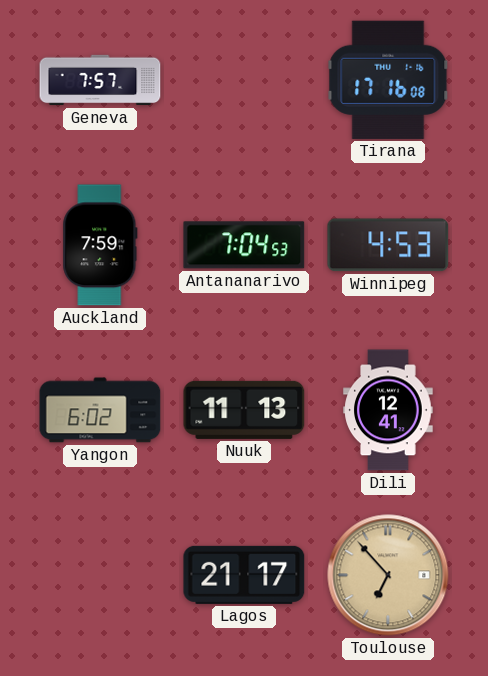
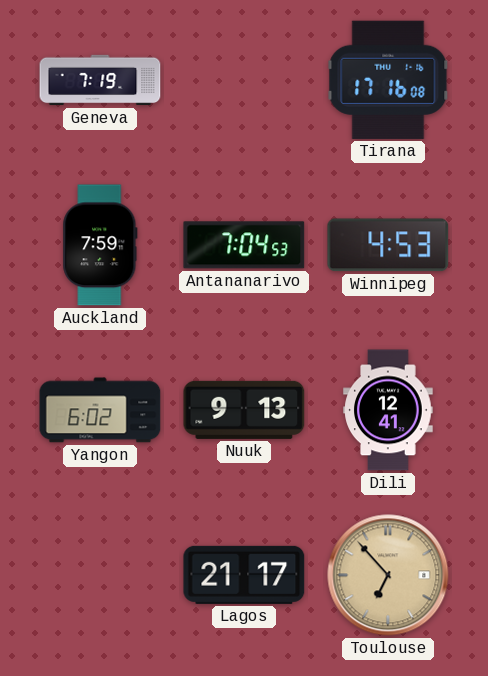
Geneva: 7:57 -> 7:19 (100, 80)
Nuuk: 11:13 -> 9:13 (244, 410)
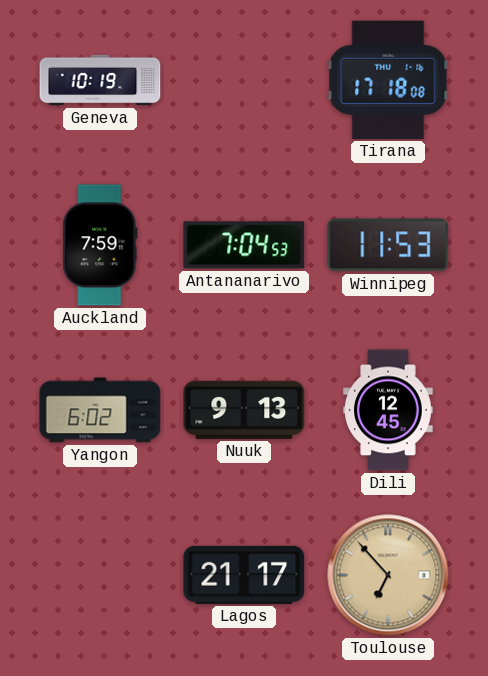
Geneva: 7:19 -> 10:19 (100, 80)
Tirana: 17:16 -> 17:18 (388, 80)
Winnipeg: 4:53 -> 11:53 (388, 245)
Dili: 12:41 -> 12:45 (388, 410)
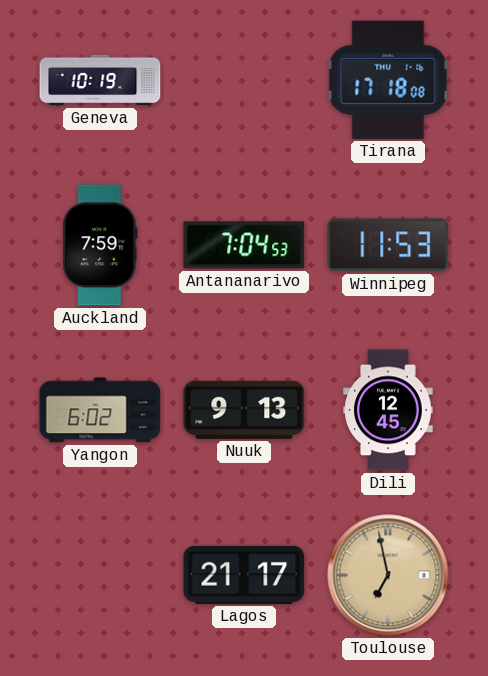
Toulouse: 6:53 -> 6:58 (388, 575)
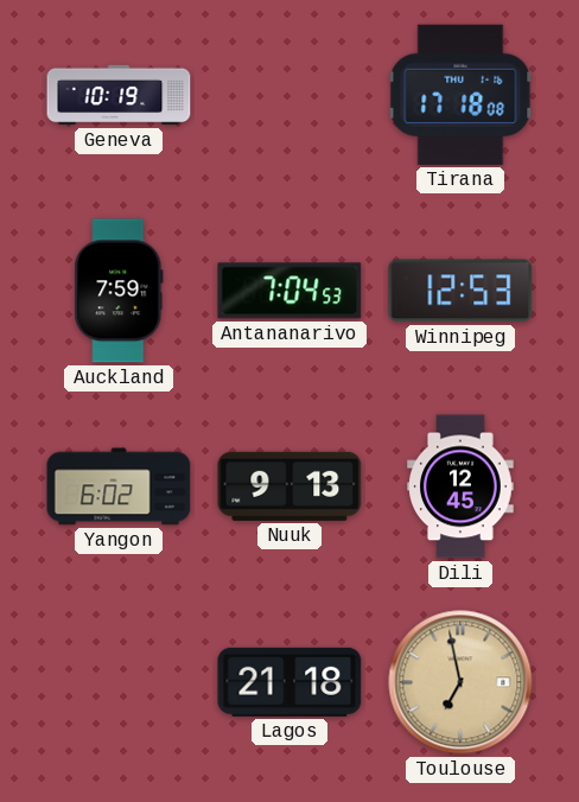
Winnipeg: 11:53 -> 12:53 (460, 291)
Lagos: 21:17 -> 21:18 (289, 682)
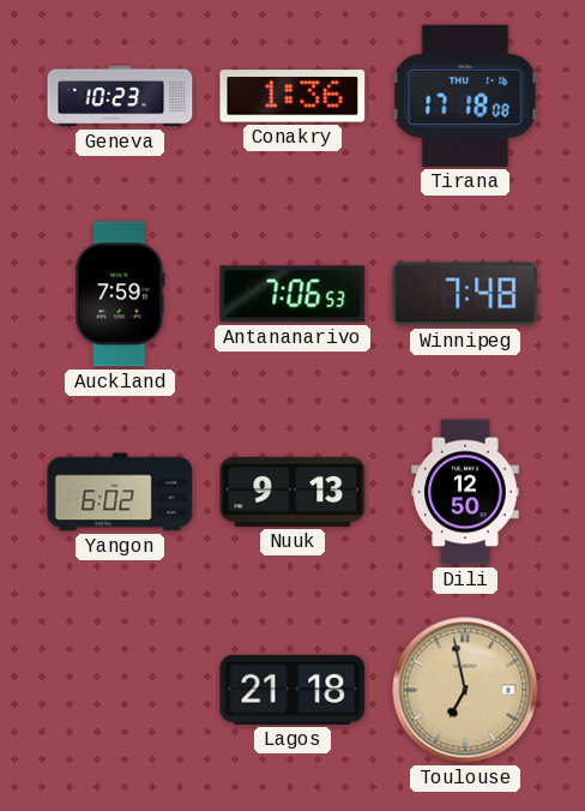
Geneva: 10:19 -> 10:23 (120, 96)
Conakry: none -> 1:36 (292, 96)
Antananarivo: 7:04 -> 7:06 (292, 294)
Winnipeg: 12:53 -> 7:48 (465, 294)
Dili: 12:45 -> 12:50 (465, 492)
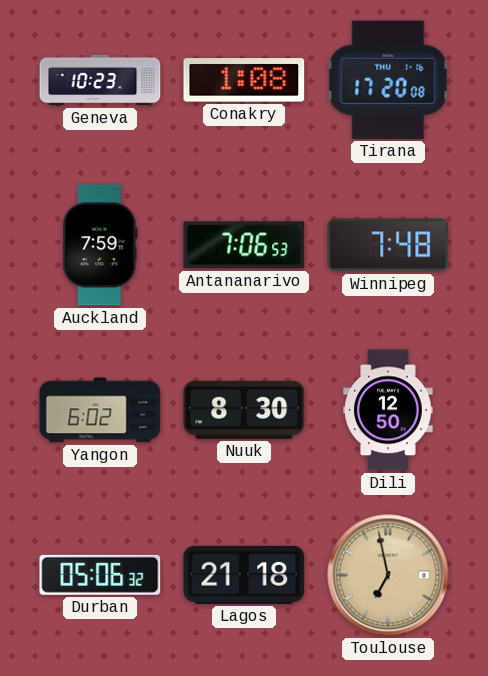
Conakry: 1:36 -> 1:08 (244, 80)
Tirana: 17:18 -> 17:20 (388, 80)
Nuuk: 9:13 -> 8:30 (244, 410)
Durban: none -> 05:06 (100, 575)
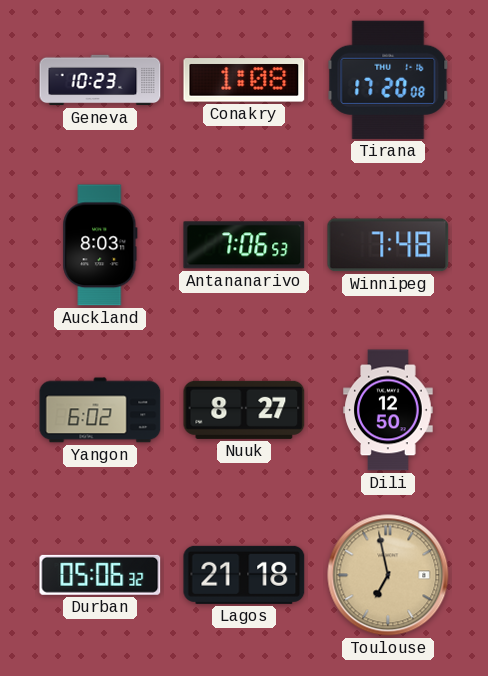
Auckland: 7:59 -> 8:03 (100, 245)
Nuuk: 8:30 -> 8:27 (244, 410)
